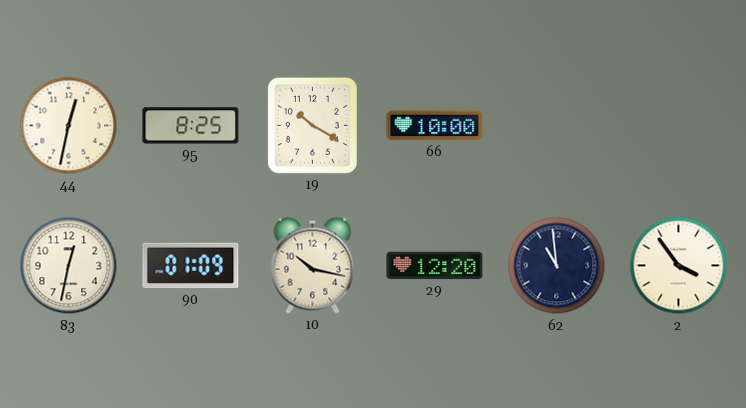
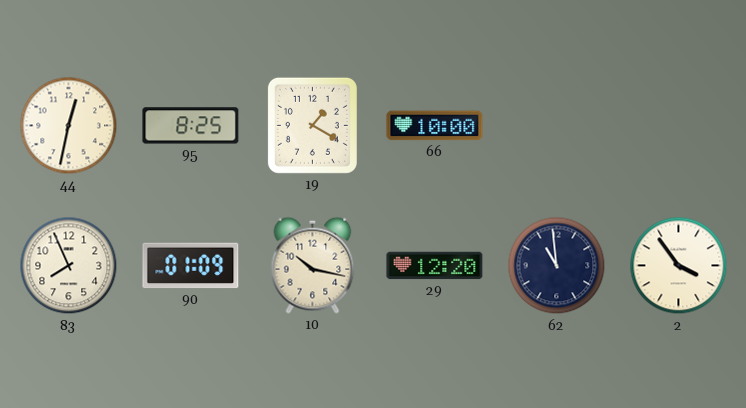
19: 10:20 -> 1:20 (312, 125)
83: 12:32 -> 7:56 (69, 266)
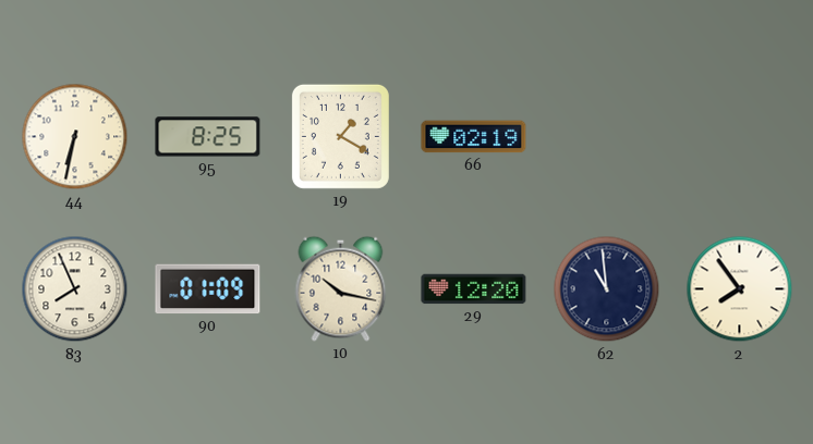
44: 12:32 -> 6:32 (75, 137)
66: 10:00 -> 02:19 (474, 137)
2: 3:54 -> 7:54 (740, 289)
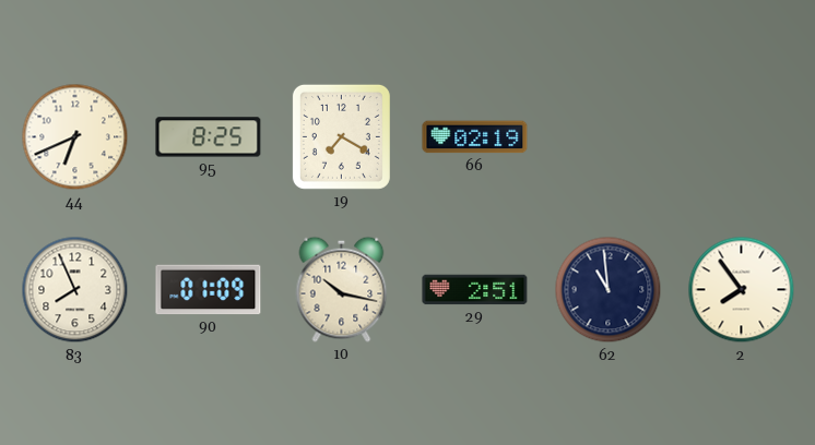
44: 6:32 -> 6:41 (75, 137)
19: 1:20 -> 7:20 (341, 136)
29: 12:20 -> 2:51 (475, 290)
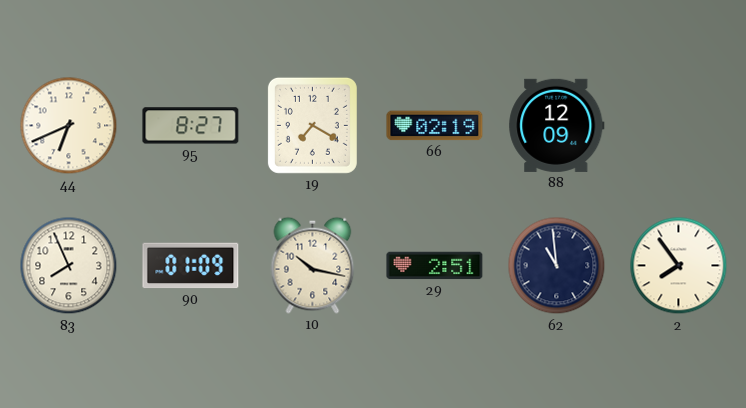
95: 8:25 -> 8:27 (191, 126)
88: none -> 12:09 (557, 125)
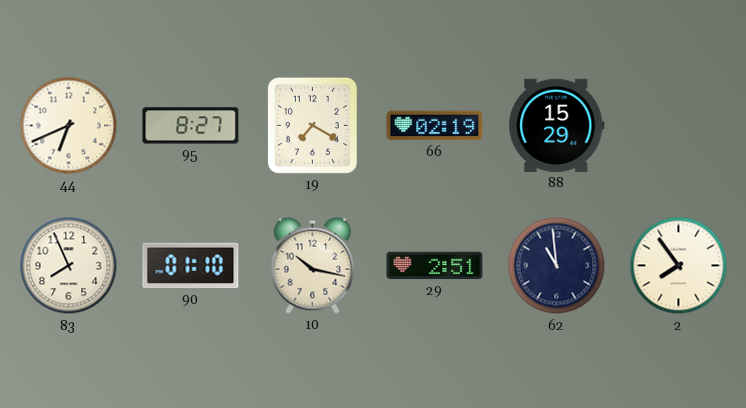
88: 12:09 -> 15:29 (557, 125)
90: 01:09 -> 01:10 (191, 266)
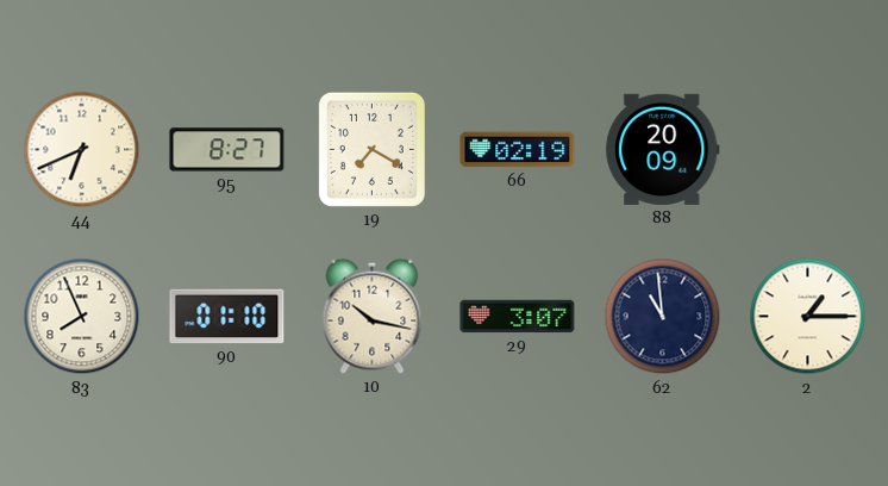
88: 15:29 -> 20:09 (663, 149)
29: 2:51 -> 3:07 (518, 317)
2: 7:54 -> 1:15 (808, 317)
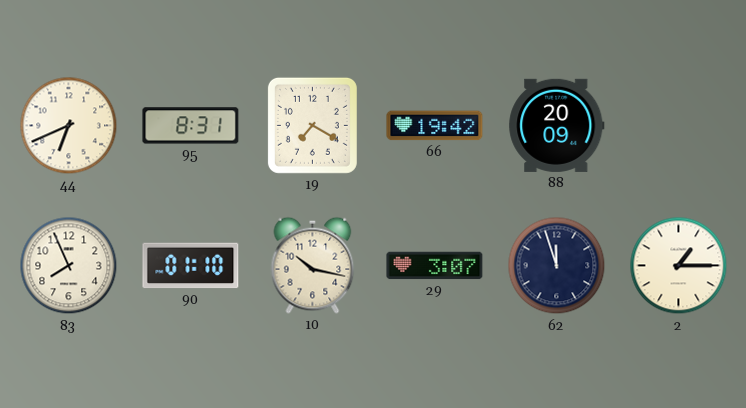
95: 8:27 -> 8:31 (191, 126)
66: 02:19 -> 19:42 (435, 126)
62: 10:59 -> 11:57 (557, 266)
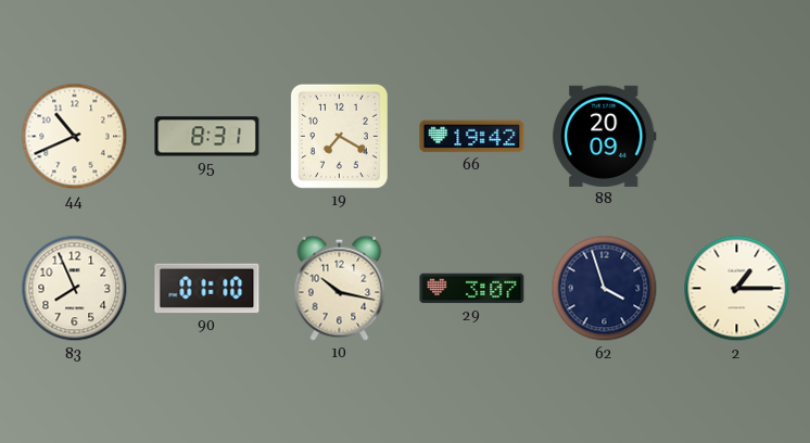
44: 6:41 -> 10:41 (75, 137)
62: 11:57 -> 3:57 (605, 289)
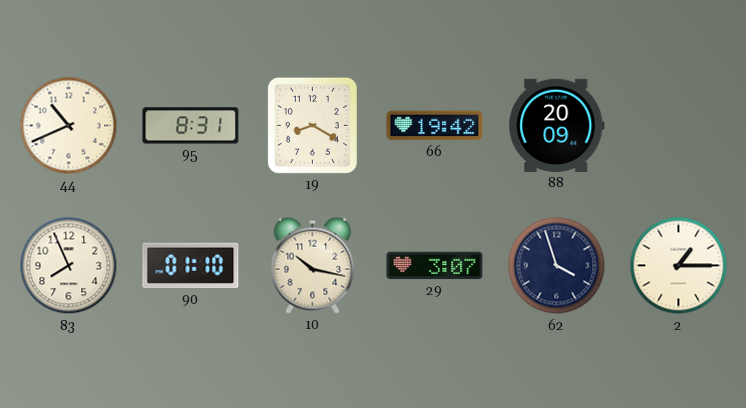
19: 7:20 -> 8:20 (312, 125)
